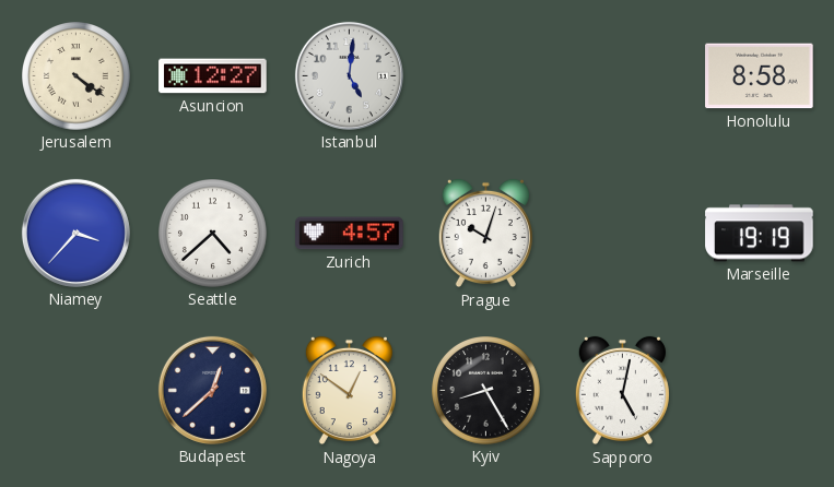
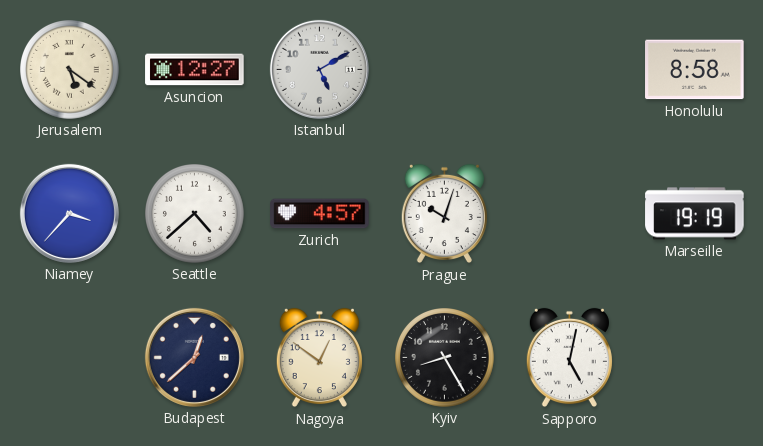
Jerusalem: 4:21 -> 5:21 (70, 70)
Istanbul: 5:01 -> 5:10 (319, 69)
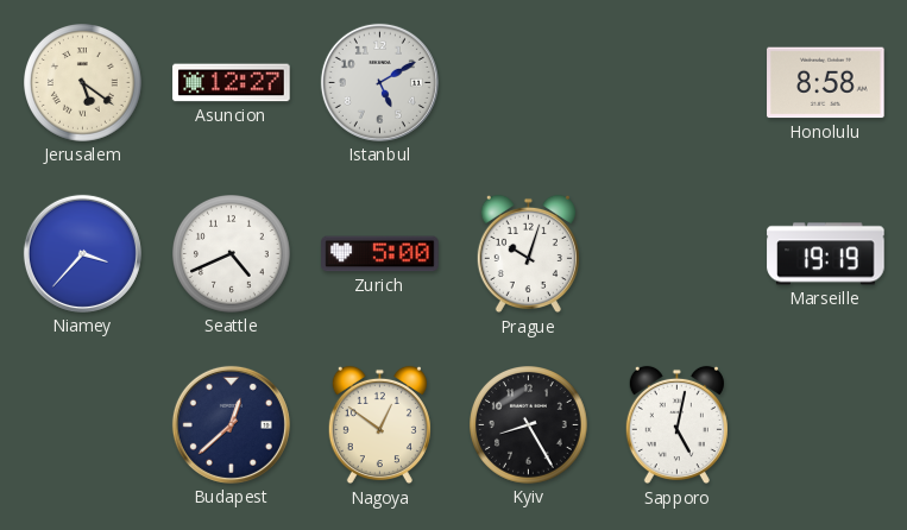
Seattle: 4:38 -> 4:41 (232, 254)
Zurich: 4:57 -> 5:00 (380, 254)
